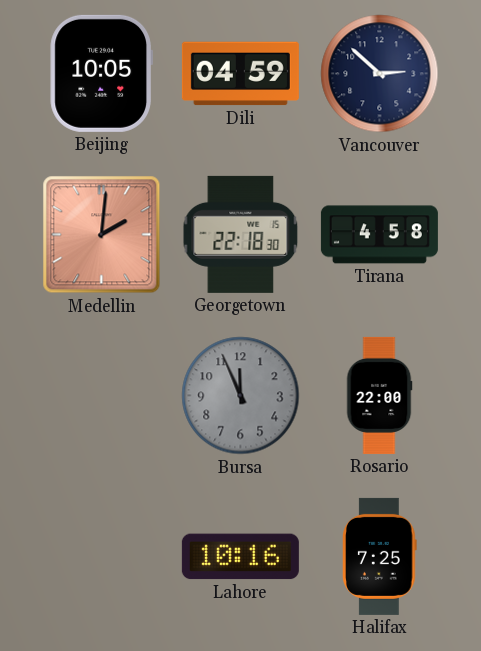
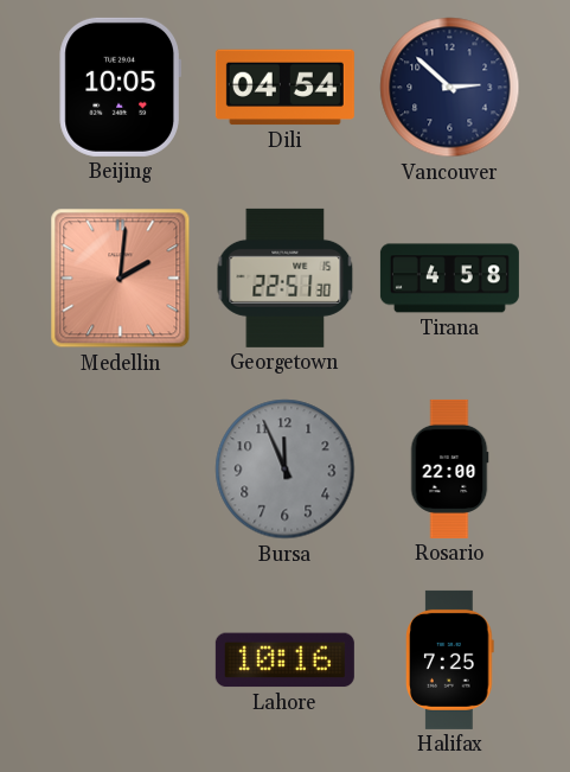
Dili: 04:59 -> 04:54 (284, 88)
Georgetown: 22:18 -> 22:51 (286, 277)
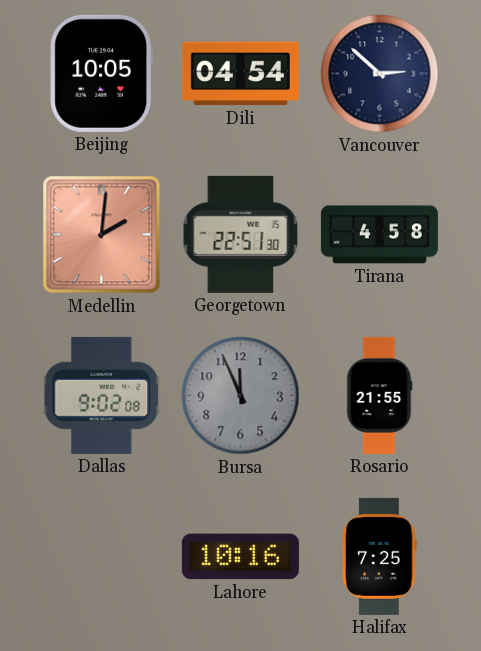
Dallas: none -> 9:02 (102, 395)
Rosario: 22:00 -> 21:55 (379, 395)
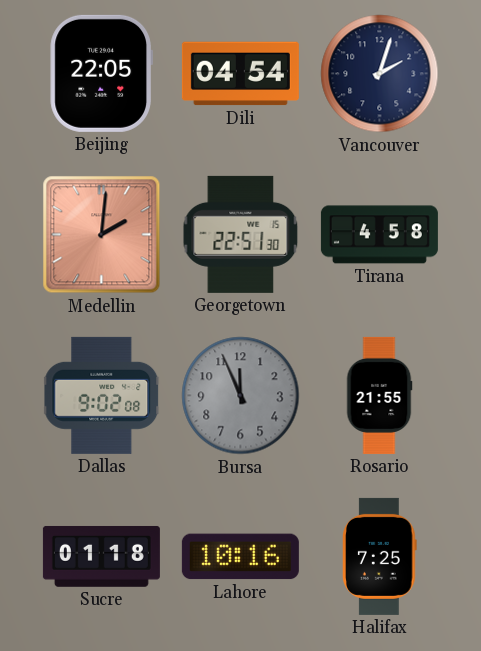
Beijing: 10:05 -> 22:05 (101, 73)
Vancouver: 2:52 -> 2:03 (380, 74)
Sucre: none -> 01:18 (101, 556)
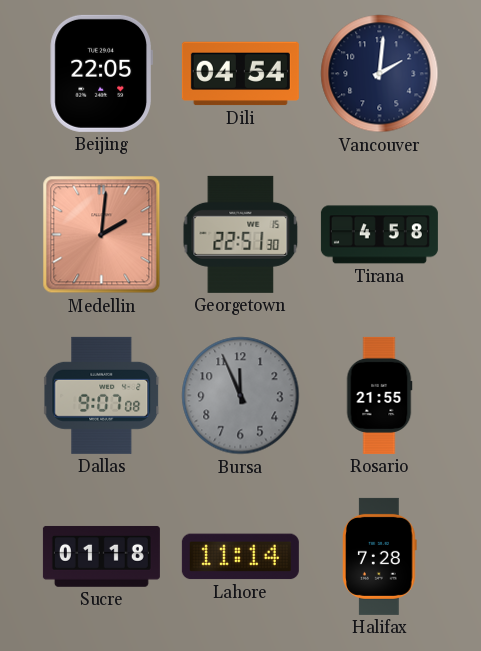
Vancouver: 2:03 -> 2:01 (380, 74)
Dallas: 9:02 -> 9:07 (102, 395)
Lahore: 10:16 -> 11:14 (240, 557)
Halifax: 7:25 -> 7:28 (380, 556)
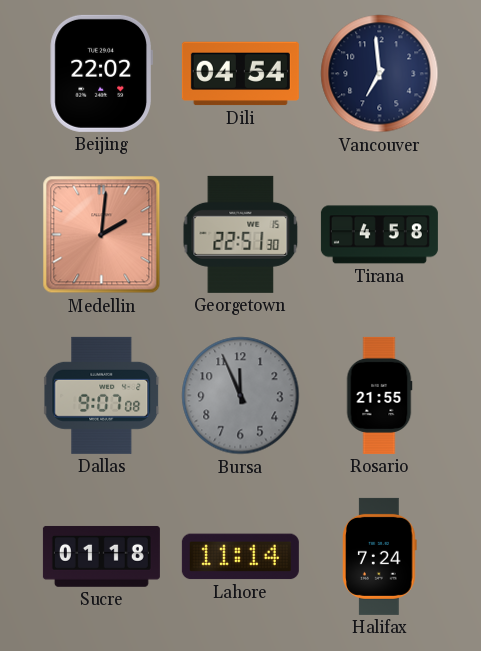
Beijing: 22:05 -> 22:02 (101, 73)
Vancouver: 2:01 -> 6:59 (380, 74)
Halifax: 7:28 -> 7:24 (380, 556)
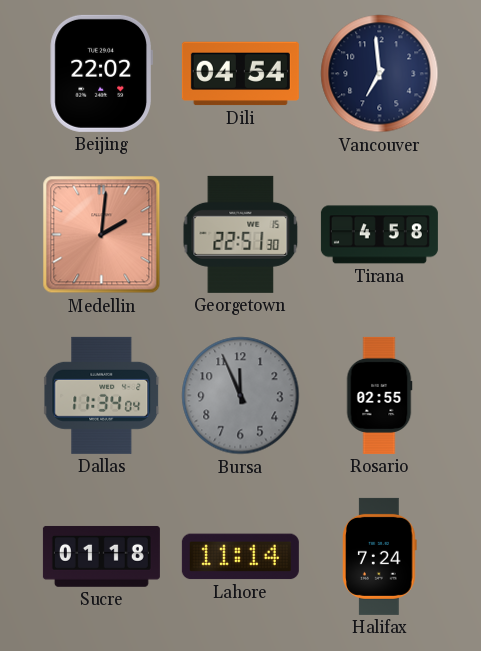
Dallas: 9:07 -> 11:34 (102, 395)
Rosario: 21:55 -> 02:55 (379, 395)
